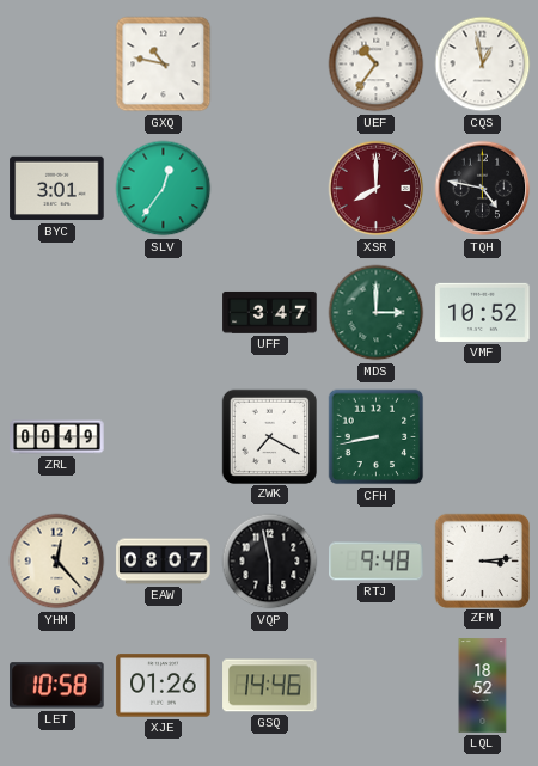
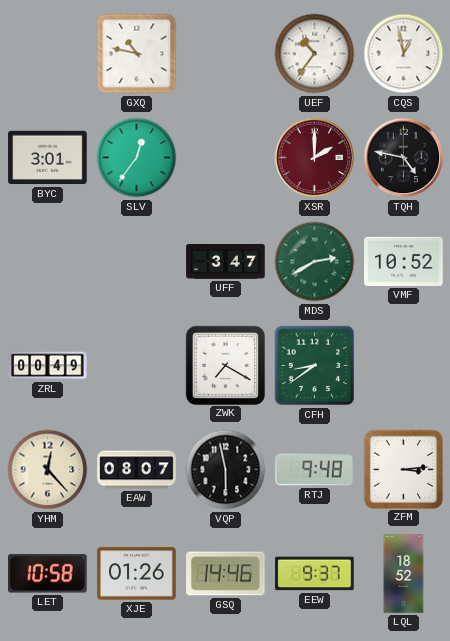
XSR: 8:00 -> 2:00 (315, 158)
MDS: 3:00 -> 2:40 (315, 262)
CFH: 8:43 -> 8:39 (315, 366)
EEW: none -> 9:37 (315, 574)
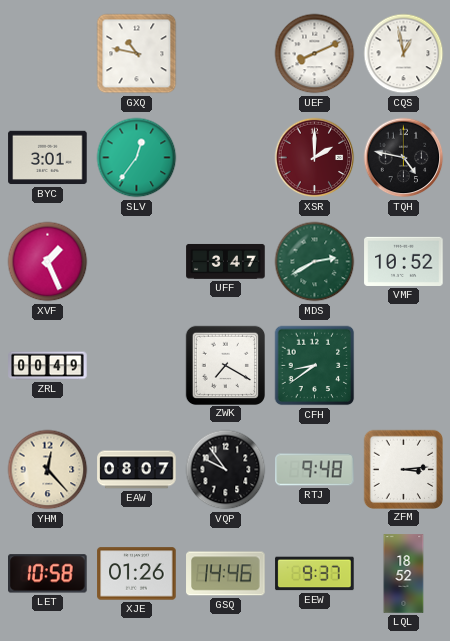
UEF: 10:36 -> 8:11 (315, 54)
XVF: none -> 1:26 (48, 262)
VQP: 5:58 -> 9:54 (226, 470)
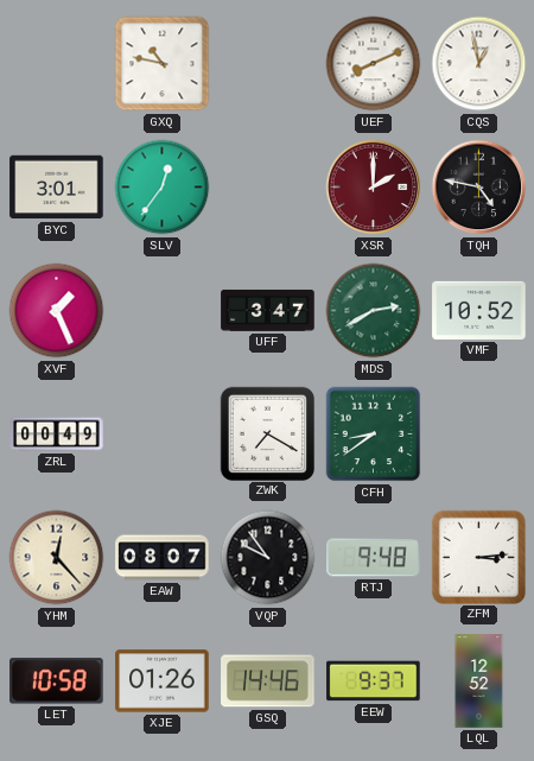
LQL: 18:52 -> 12:52 (479, 681)
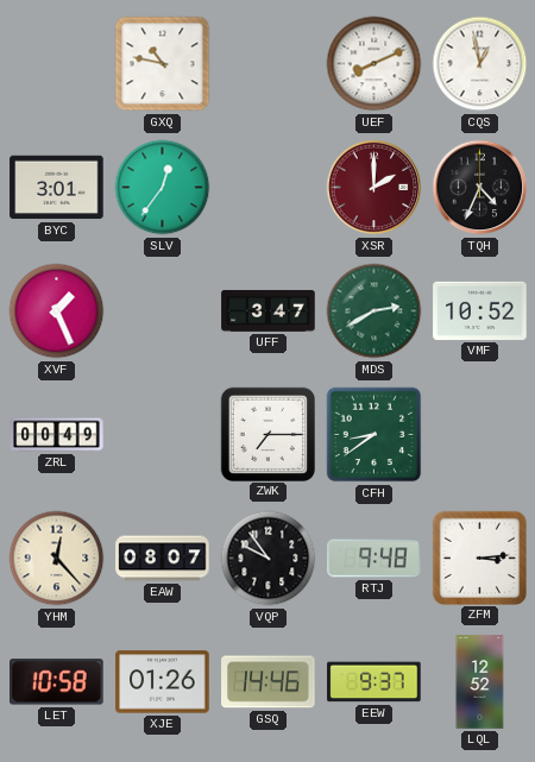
TQH: 4:47 -> 4:34 (480, 188)
ZWK: 7:20 -> 7:15 (267, 434)
